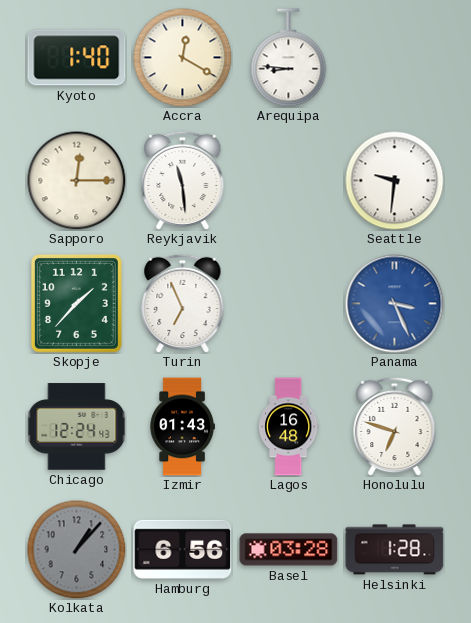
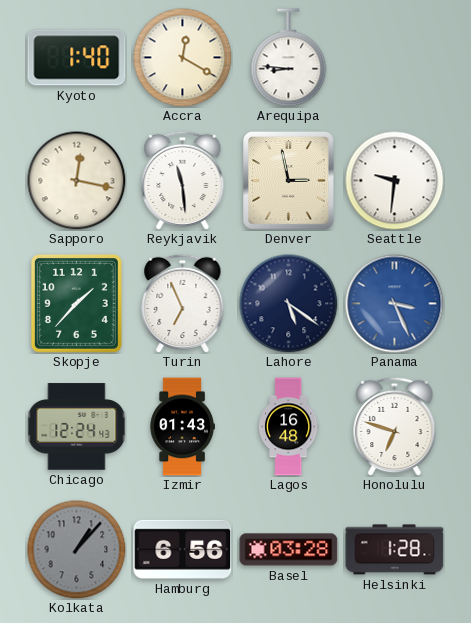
Sapporo: 12:15 -> 12:17 (77, 181)
Denver: none -> 2:58 (289, 181)
Lahore: none -> 5:21 (289, 304)
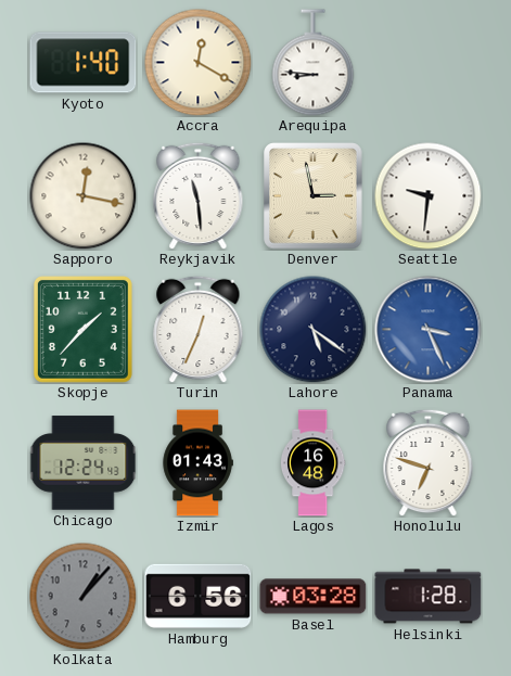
Turin: 6:56 -> 12:34 (199, 329)
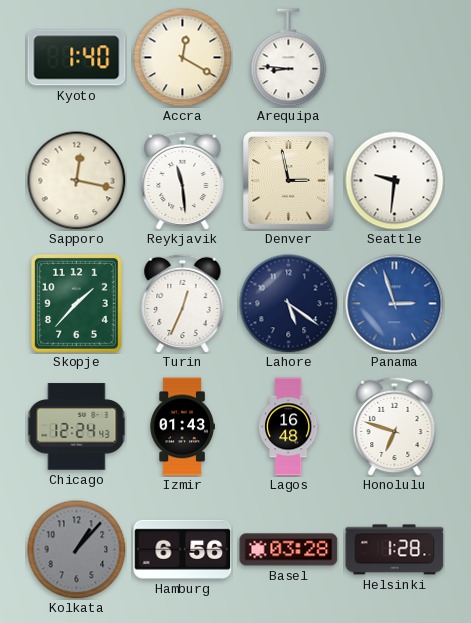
Panama: 3:26 -> 2:57 (395, 304)
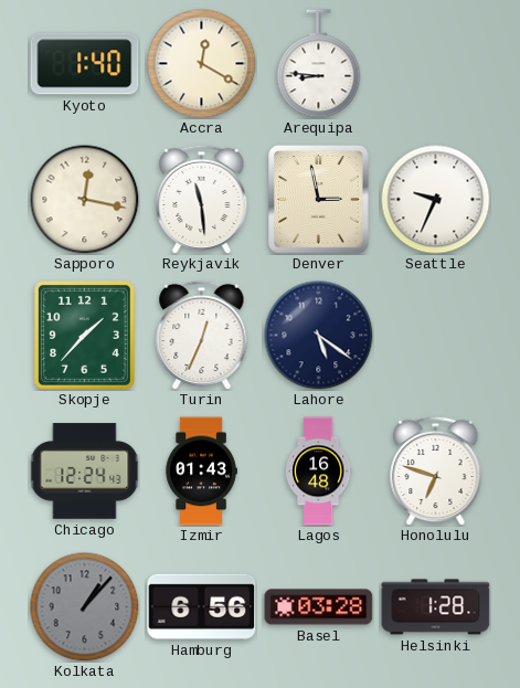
Seattle: 9:31 -> 9:34 (436, 200)
Panama: 2:57 -> none (395, 304)
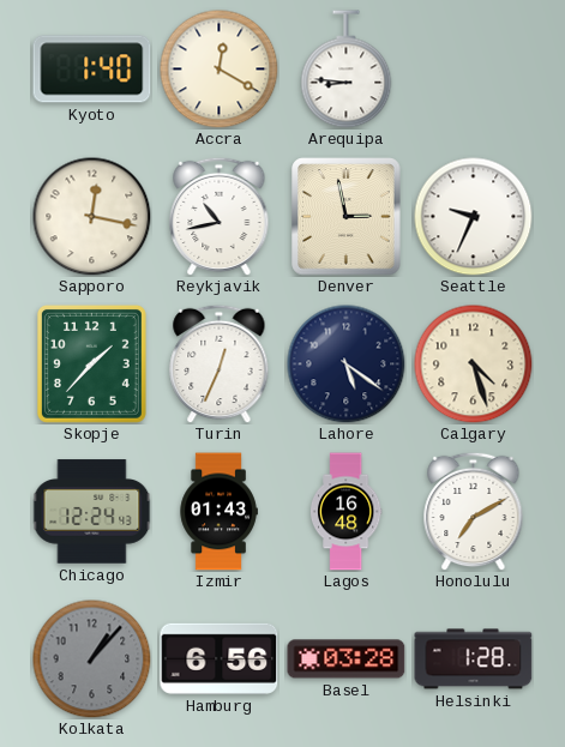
Reykjavik: 11:29 -> 10:43 (220, 216)
Calgary: none -> 4:27 (474, 365)
Honolulu: 6:48 -> 7:10 (474, 511)
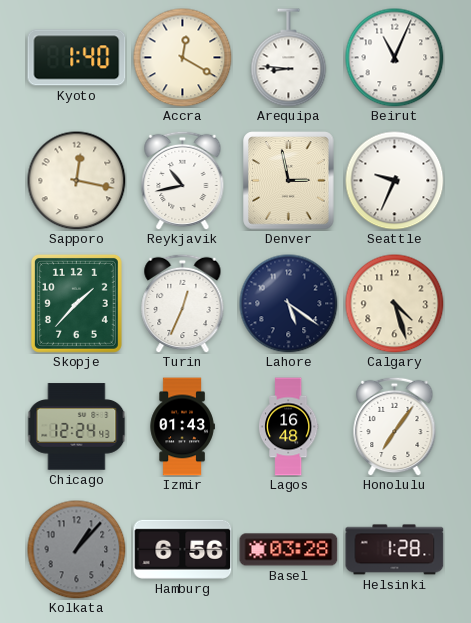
Beirut: none -> 11:04 (395, 58)
Honolulu: 7:10 -> 7:06 (395, 426)
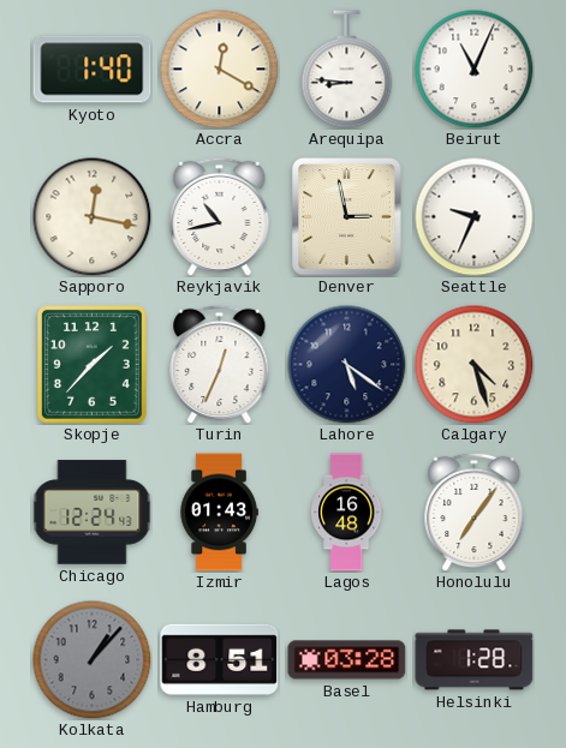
Hamburg: 6:56 -> 8:51 (220, 659)
